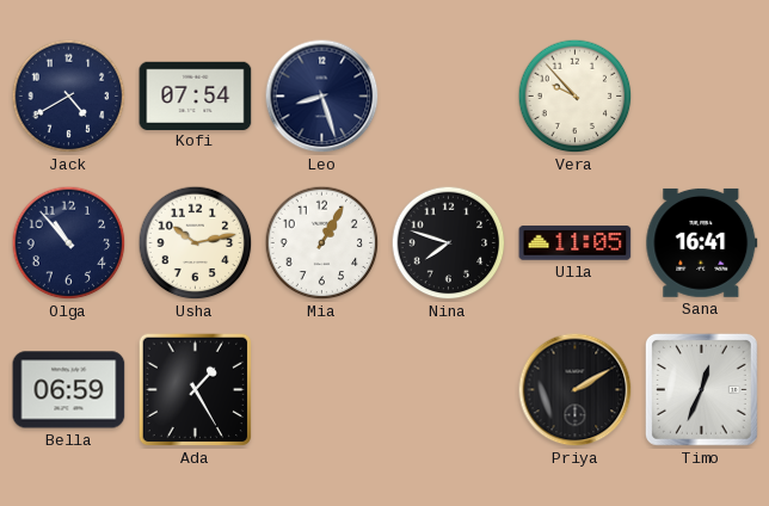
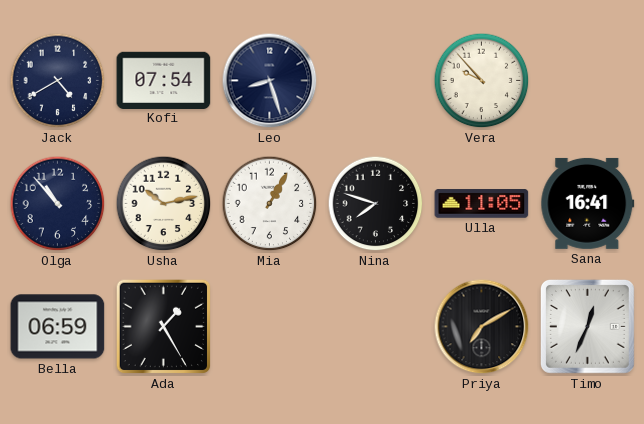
Priya: 2:10 -> 7:10 (482, 327)
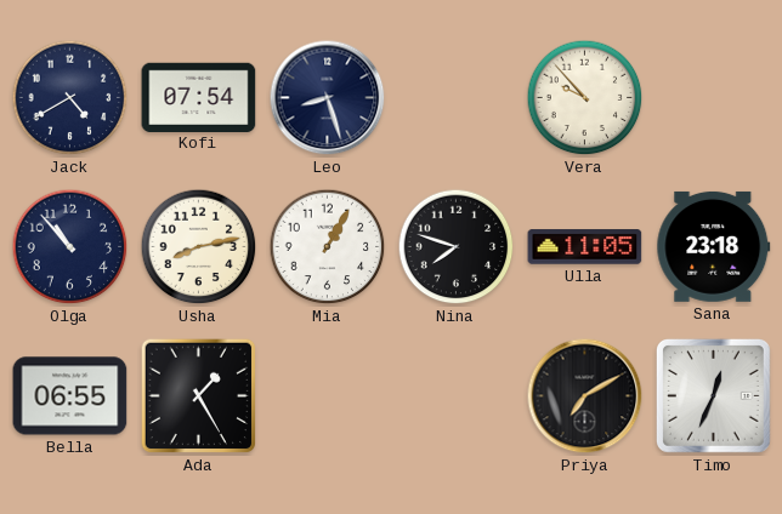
Usha: 10:13 -> 8:13 (199, 247)
Sana: 16:41 -> 23:18 (714, 246)
Bella: 06:59 -> 06:55 (70, 396)
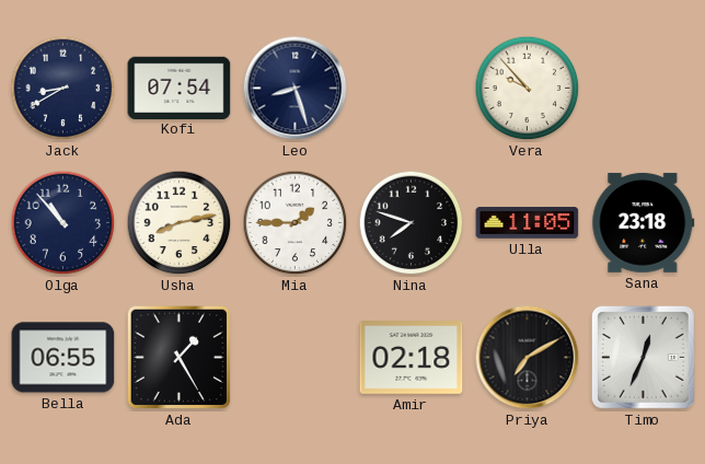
Jack: 4:40 -> 8:40 (63, 89)
Mia: 1:05 -> 1:45 (296, 223)
Amir: none -> 02:18 (412, 358)
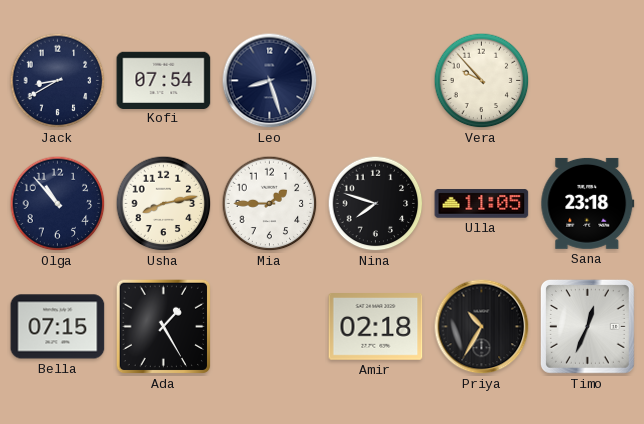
Bella: 06:55 -> 07:15 (58, 327)
Priya: 7:10 -> 10:35 (482, 327)
